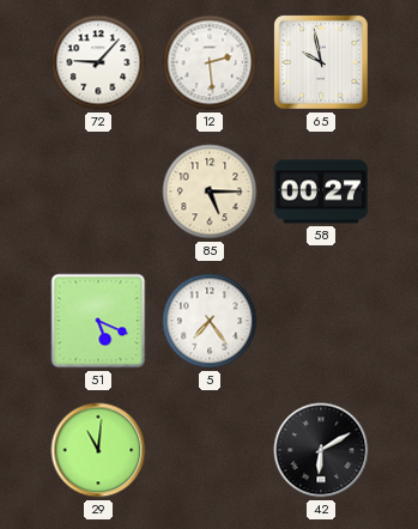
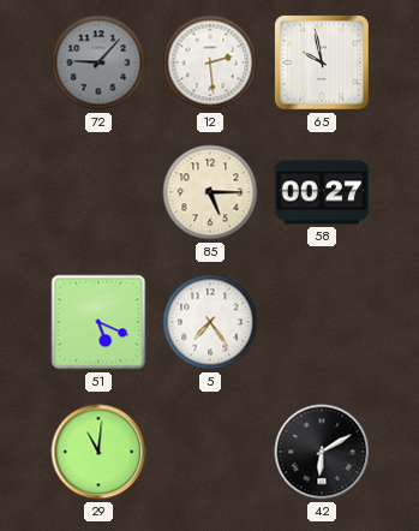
72 dial: white -> grey (98, 62)
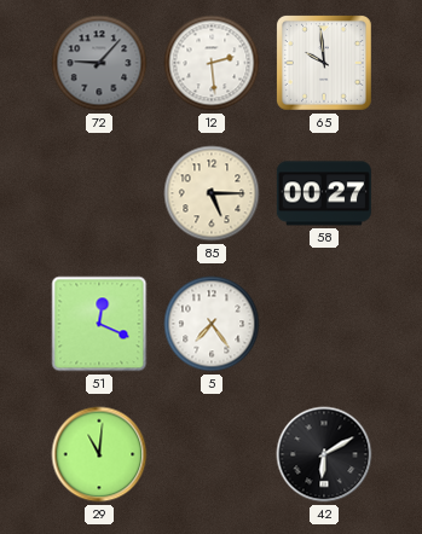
65: 9:58 -> 9:59 (324, 63)
51: 5:19 -> 12:19 (99, 324)
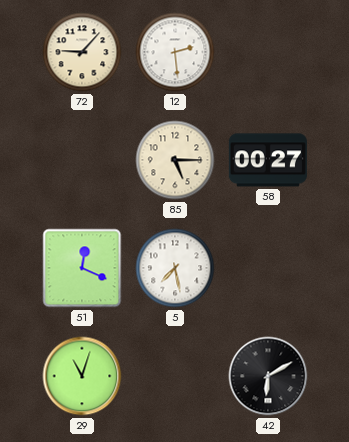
72 dial: grey -> cream (82, 52)
65: 9:59 -> none (324, 63)
5: 7:24 -> 7:28 (175, 268)
29: 11:01 -> 11:03 (82, 376)
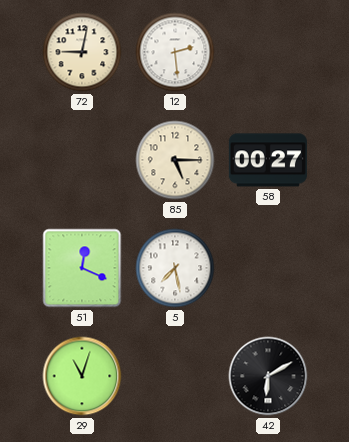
72: 9:07 -> 9:02 (82, 52)
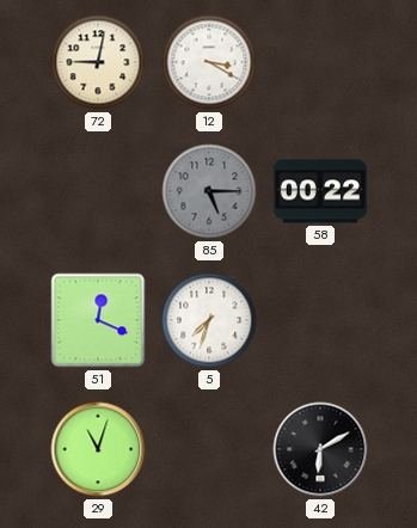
12: 2:29 -> 3:20 (209, 62)
85 dial: cream -> grey (209, 191)
58: 00:27 -> 00:22 (320, 191)
5: 7:28 -> 7:33 (209, 320)
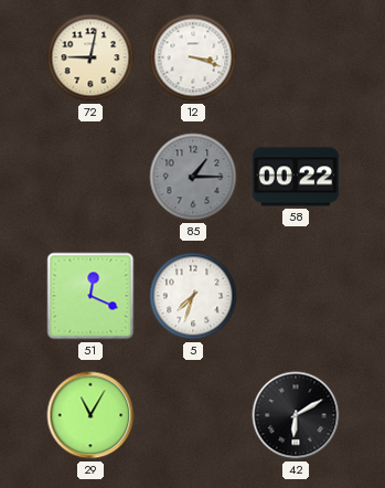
12: 3:20 -> 3:18 (193, 57)
85: 5:15 -> 1:15 (193, 177)
29: 11:03 -> 11:05 (90, 415)
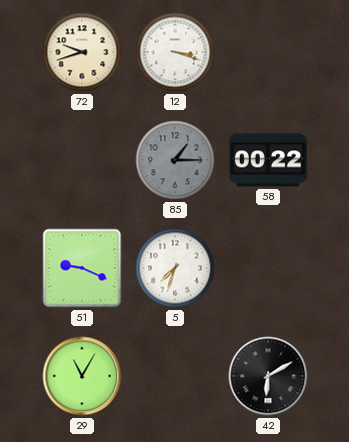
72: 9:02 -> 9:42 (82, 52)
51: 12:19 -> 9:19 (82, 268)
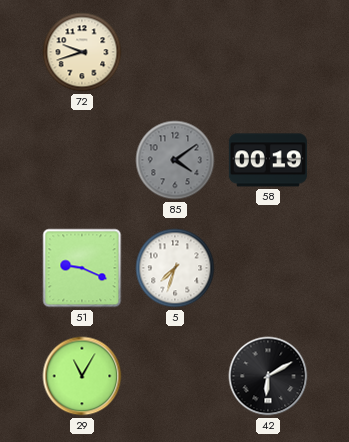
12: 3:18 -> none (175, 52)
85: 1:15 -> 4:09 (175, 160)
58: 00:22 -> 00:19 (268, 160)
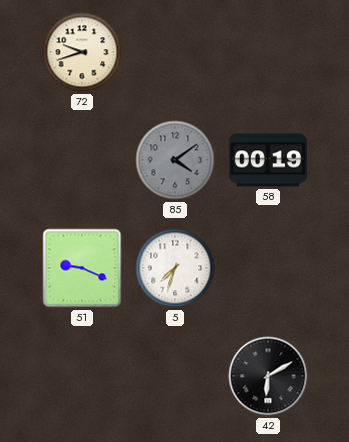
29: 11:05 -> none (82, 376)
